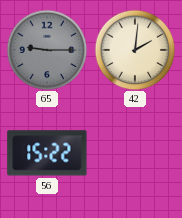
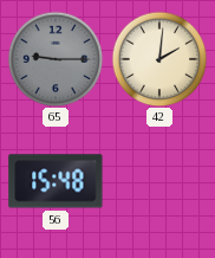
56: 15:22 -> 15:48 (56, 181)
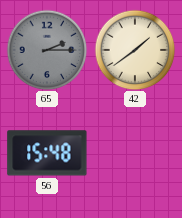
65: 9:15 -> 2:15 (47, 50)
42: 2:01 -> 1:39 (135, 50)
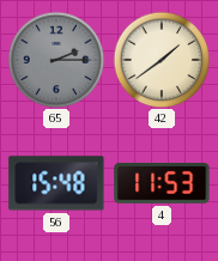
4: none -> 11:53 (162, 183)
